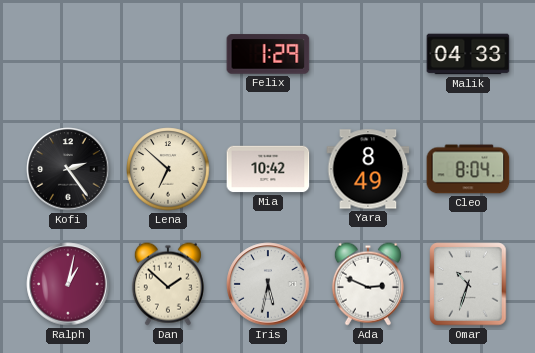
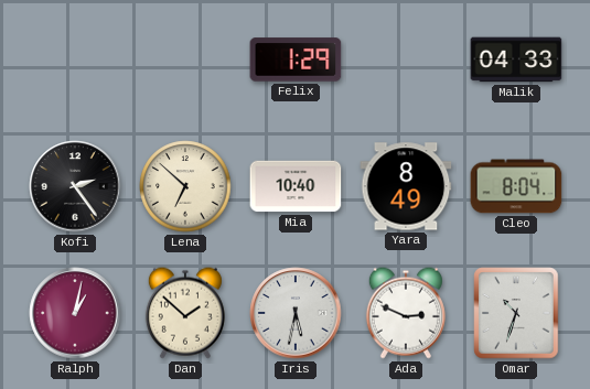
Mia: 10:42 -> 10:40 (296, 186)
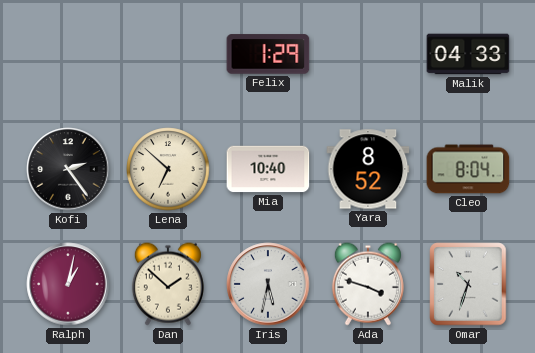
Yara: 8:49 -> 8:52 (368, 169)
Ada: 2:49 -> 3:48 (368, 284)
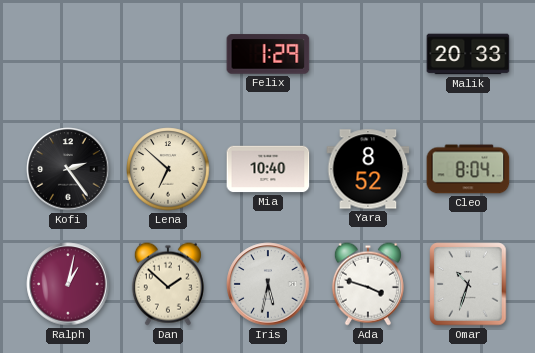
Malik: 04:33 -> 20:33 (468, 54)
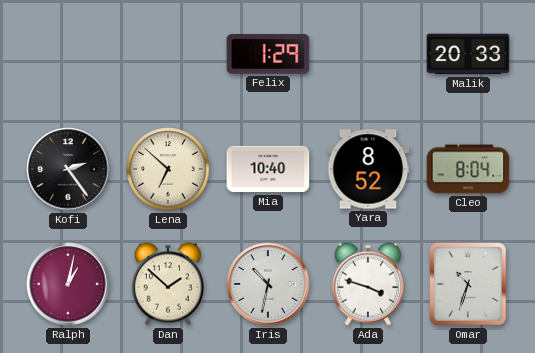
Iris: 5:32 -> 10:32 (268, 284)
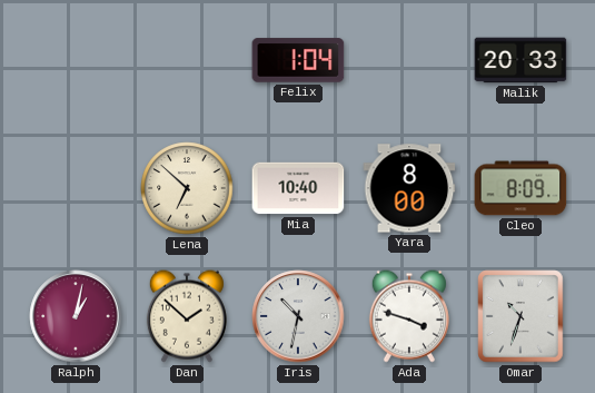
Felix: 1:29 -> 1:04 (298, 60)
Kofi: 2:24 -> none (68, 169)
Yara: 8:52 -> 8:00 (409, 188)
Cleo: 8:04 -> 8:09 (520, 188)
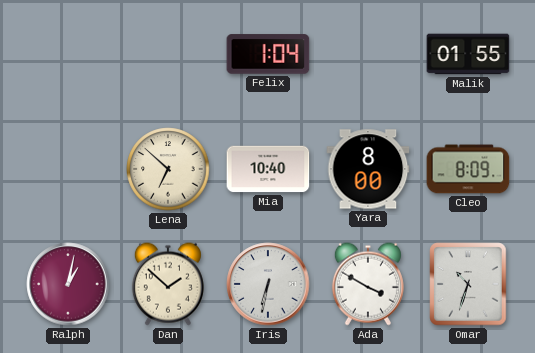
Malik: 20:33 -> 01:55 (468, 54)
Iris: 10:32 -> 6:32 (268, 284)
Ada: 3:48 -> 3:50 (368, 284)
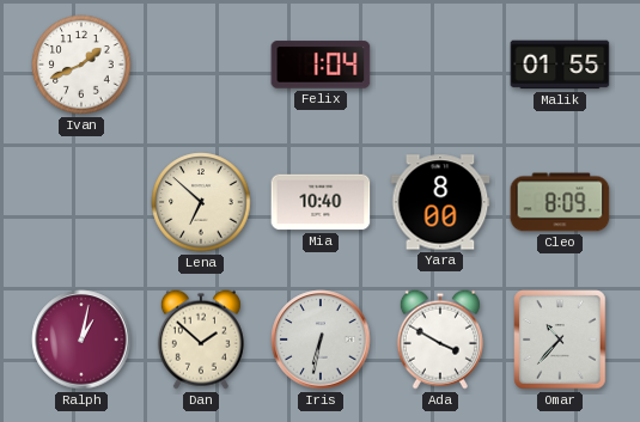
Ivan: none -> 1:41 (81, 65)
Omar: 10:33 -> 10:37 (560, 340)
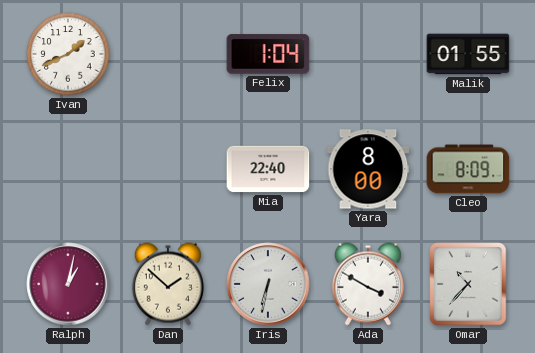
Lena: 6:52 -> none (201, 202)
Mia: 10:40 -> 22:40 (268, 169)
